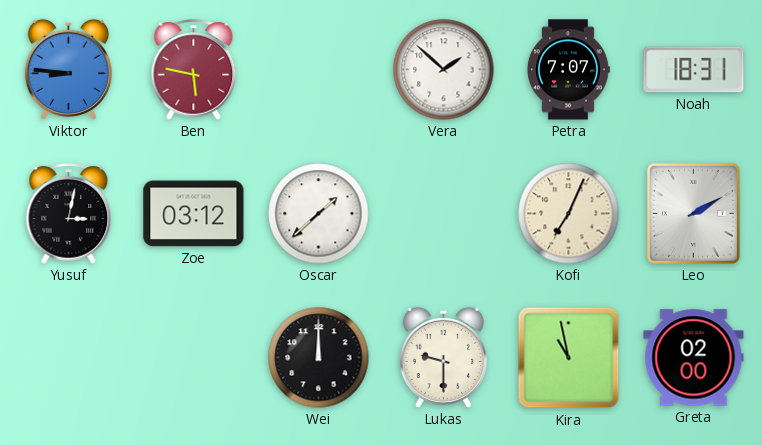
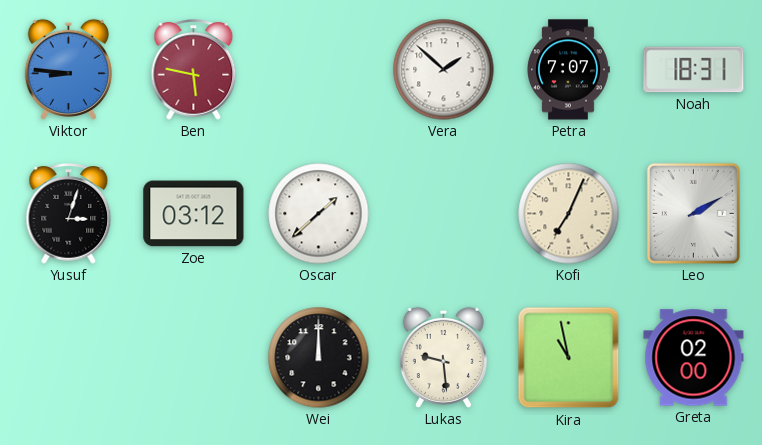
Yusuf: 3:02 -> 3:03 (69, 214)
Lukas: 9:30 -> 9:29 (443, 357)
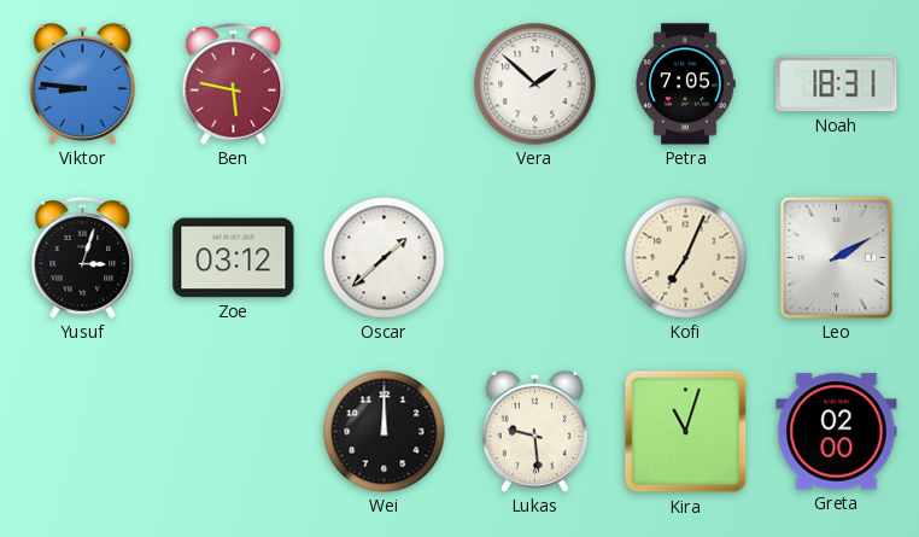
Petra: 7:07 -> 7:05 (686, 84)
Kira: 10:58 -> 11:03 (686, 432)
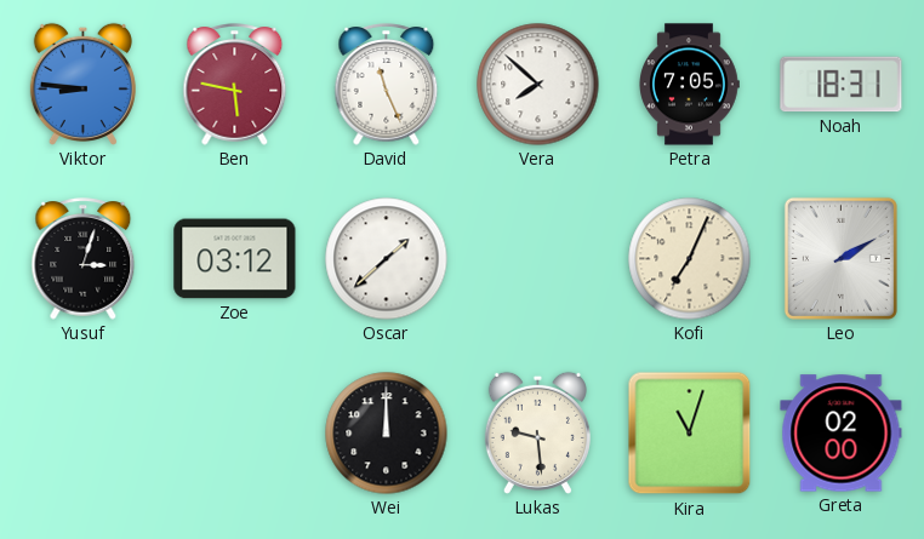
David: none -> 11:26 (387, 85)
Vera: 1:52 -> 7:52 (538, 85)
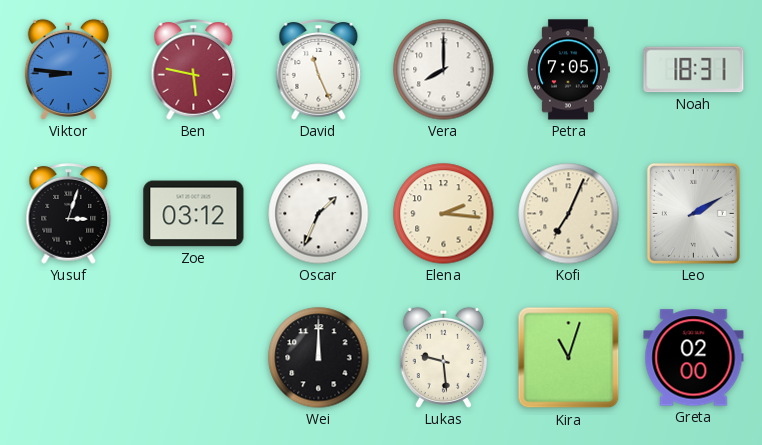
Vera: 7:52 -> 8:00 (444, 70)
Oscar: 1:38 -> 1:34 (319, 214)
Elena: none -> 2:16 (444, 214)
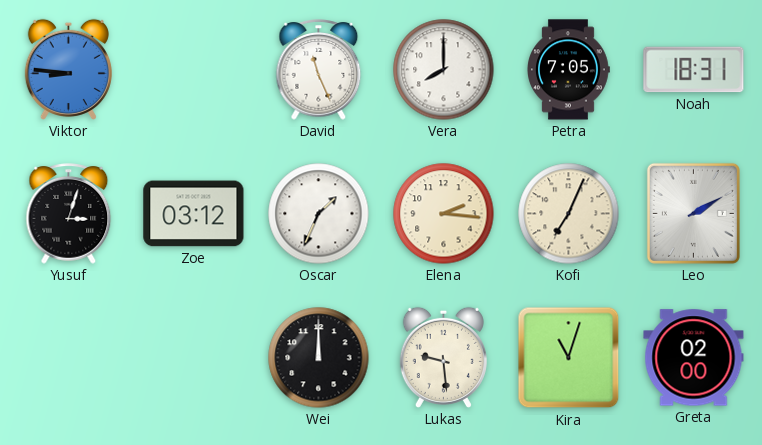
Ben: 5:47 -> none (194, 70)
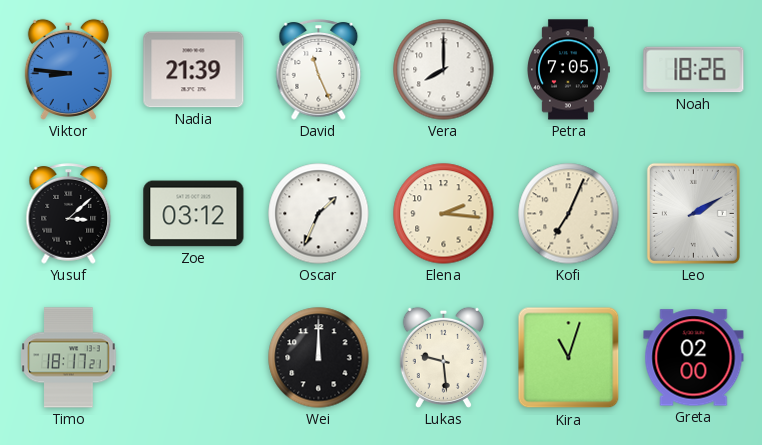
Nadia: none -> 21:39 (194, 70)
Noah: 18:31 -> 18:26 (694, 70)
Yusuf: 3:03 -> 3:08 (69, 214)
Timo: none -> 18:17 (69, 358)
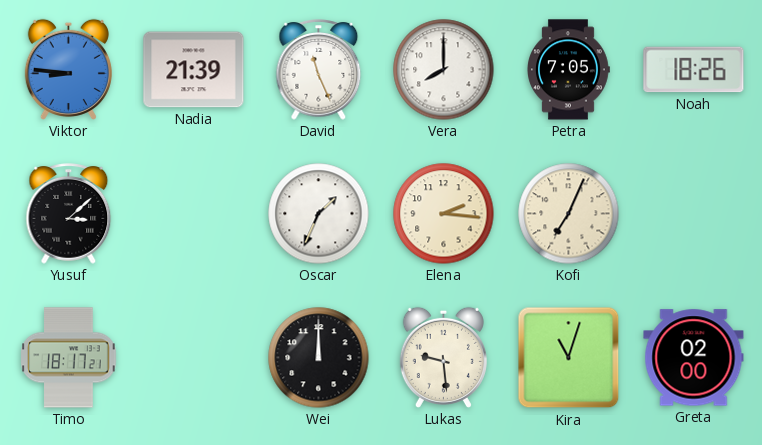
Zoe: 03:12 -> none (194, 214)
Leo: 2:10 -> none (693, 213)
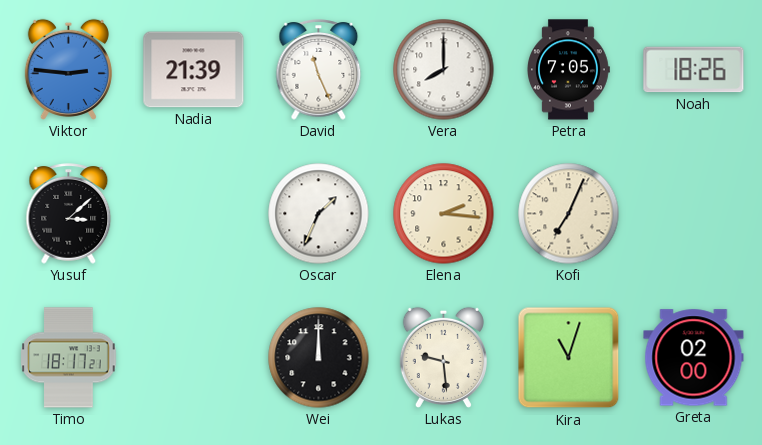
Viktor: 8:46 -> 2:46 (68, 69)
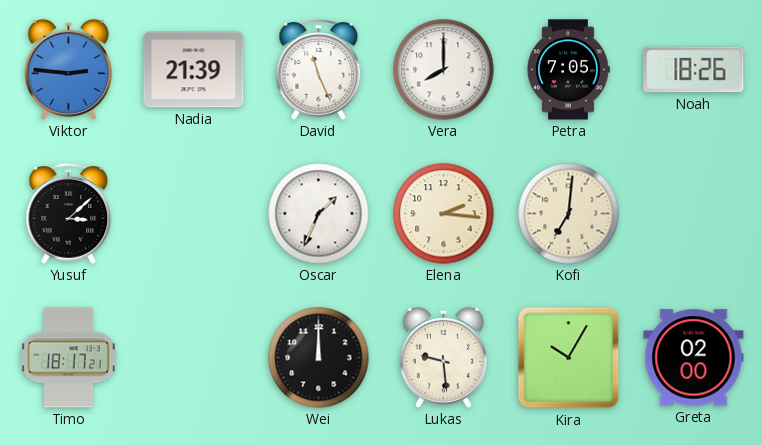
Kofi: 7:04 -> 7:01 (569, 214)
Kira: 11:03 -> 10:05 (569, 358)
